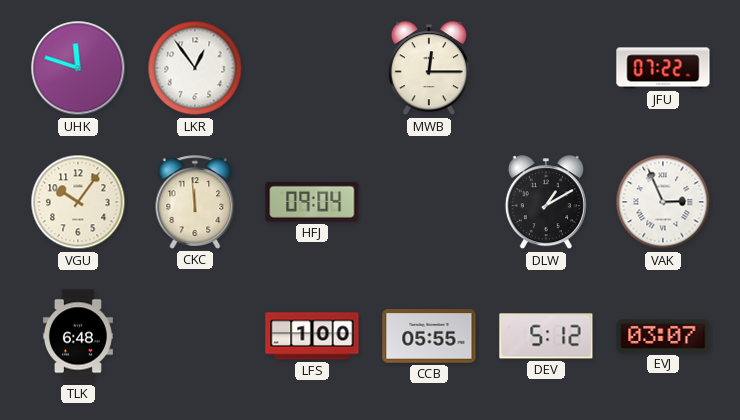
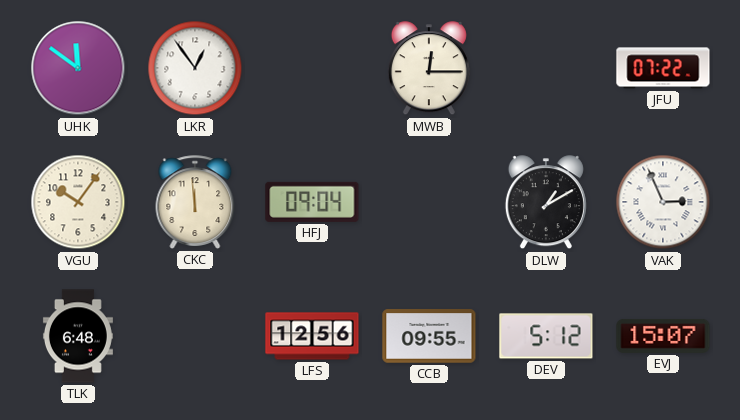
UHK: 11:48 -> 11:51 (78, 68)
LFS: 1:00 -> 12:56 (312, 336)
CCB: 05:55 -> 09:55 (429, 336)
EVJ: 03:07 -> 15:07 (663, 336)
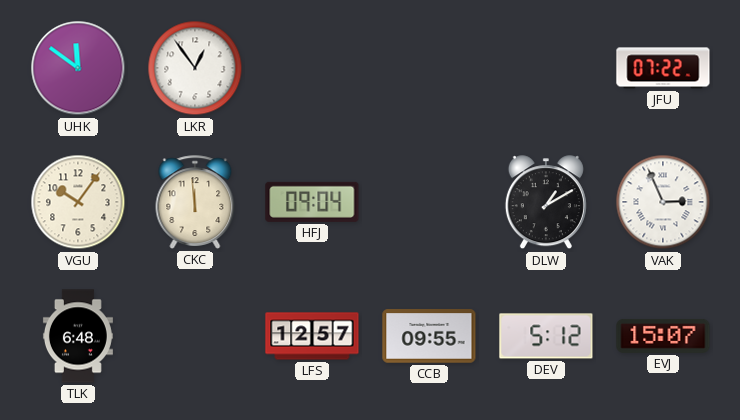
MWB: 12:15 -> none (429, 69)
LFS: 12:56 -> 12:57 (312, 336)
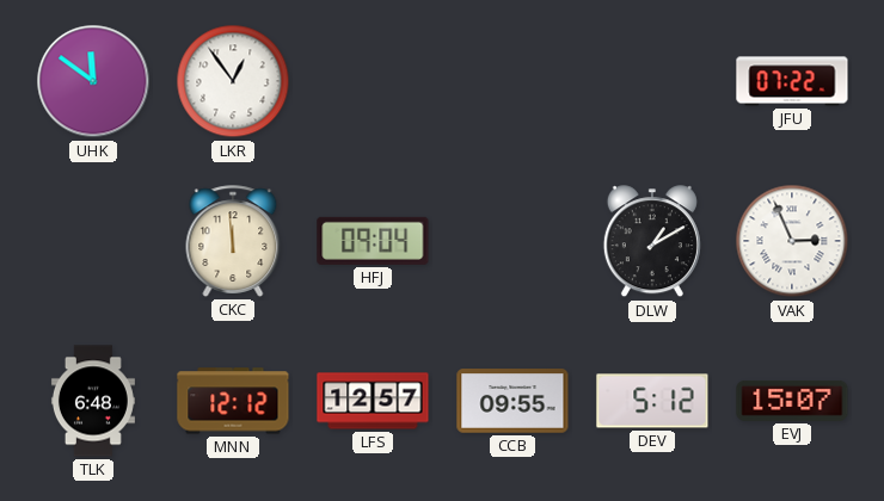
VGU: 10:06 -> none (78, 202)
MNN: none -> 12:12 (233, 401)
